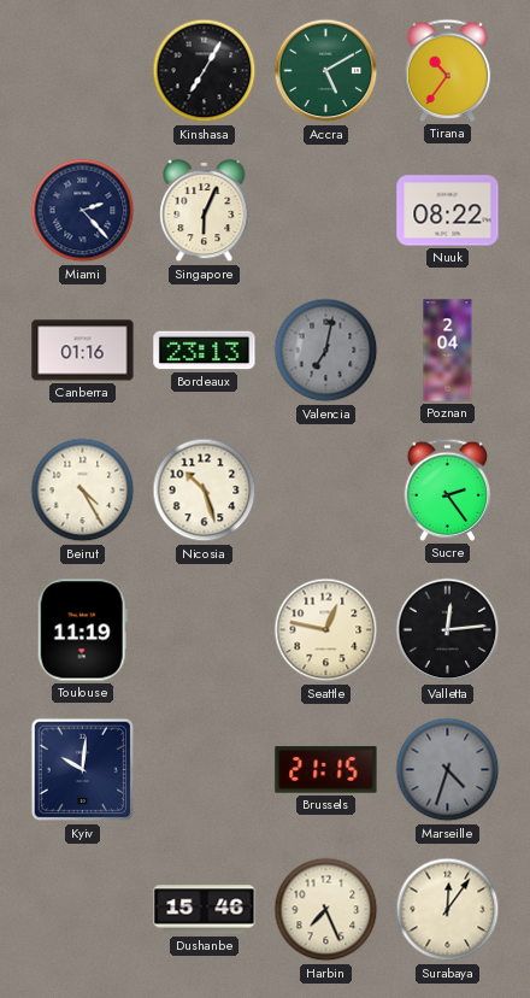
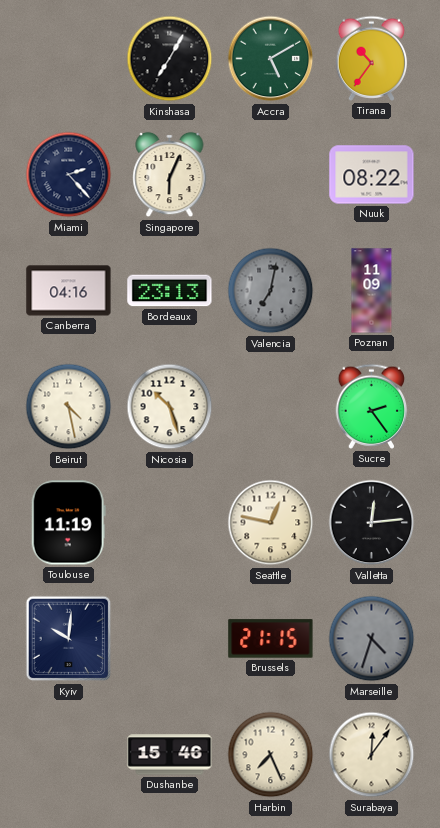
Canberra: 01:16 -> 04:16 (69, 291)
Poznan: 2:04 -> 11:09 (372, 291)
Beirut: 4:25 -> 4:28 (69, 407)
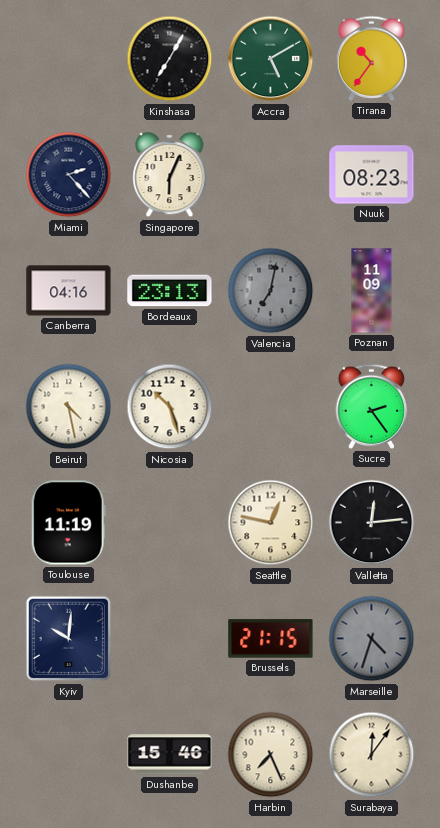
Nuuk: 08:22 -> 08:23 (372, 175)
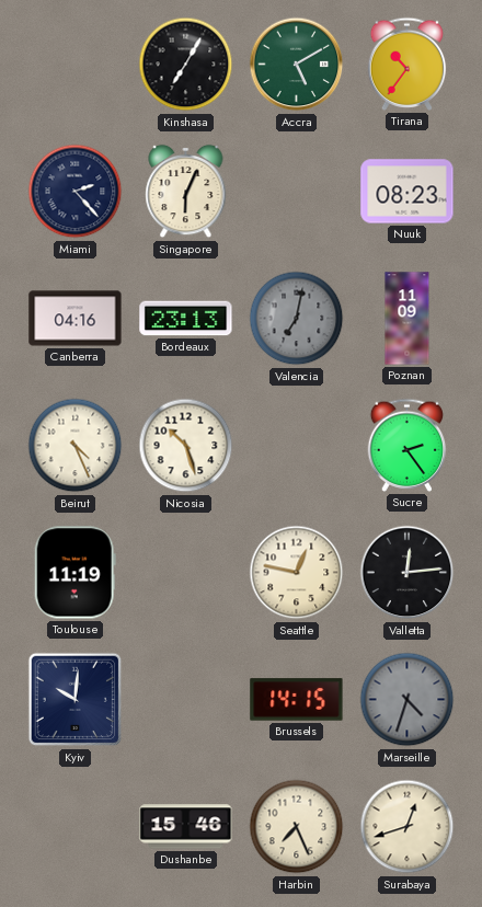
Beirut: 4:28 -> 4:26 (76, 446)
Brussels: 21:15 -> 14:15 (297, 700)
Surabaya: 12:06 -> 12:42 (408, 827)
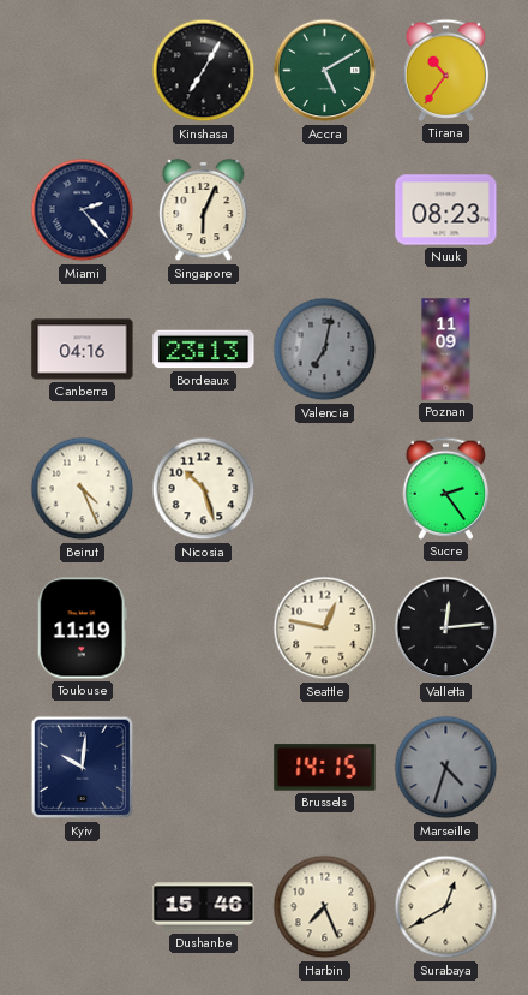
Surabaya: 12:42 -> 12:40 (446, 907)
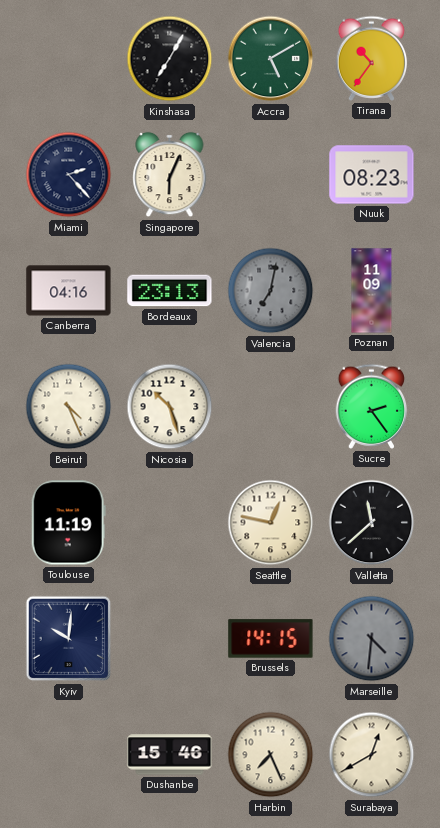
Valletta: 12:14 -> 11:38 (372, 523)
Marseille: 4:33 -> 4:31 (372, 639)
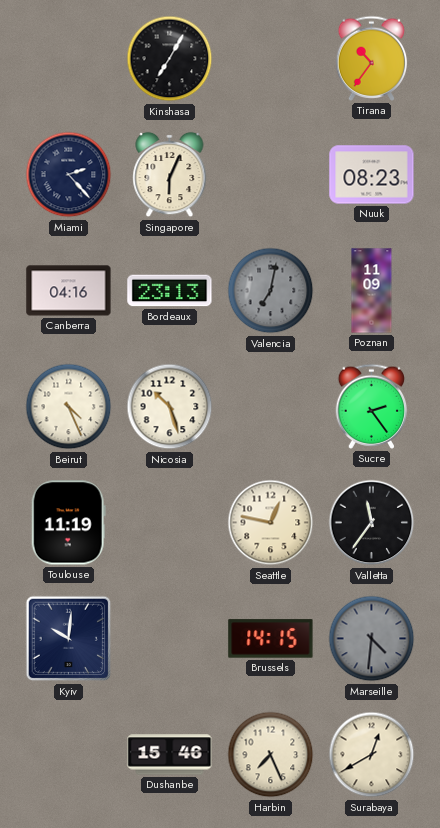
Accra: 5:10 -> none (271, 59)
Valletta: 11:38 -> 11:36 (372, 523)
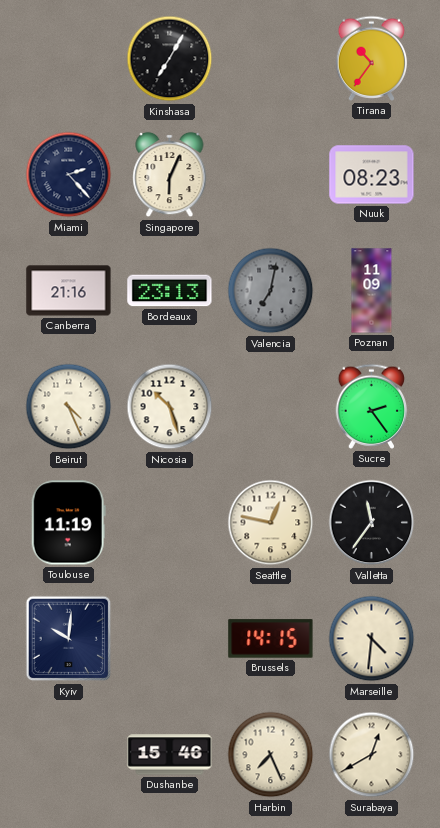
Canberra: 04:16 -> 21:16 (69, 291)
Marseille dial: grey -> cream (372, 639)
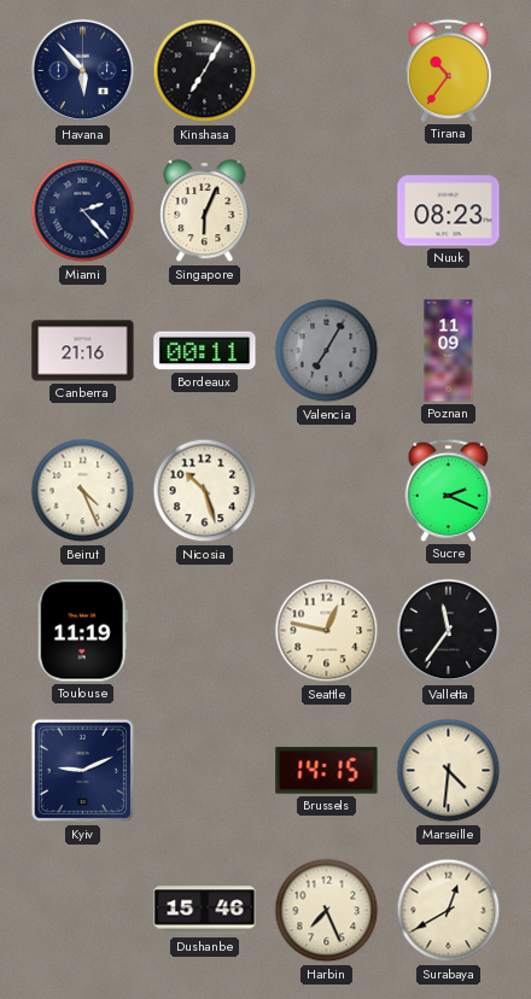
Havana: none -> 5:53 (83, 71)
Bordeaux: 23:13 -> 00:11 (205, 351)
Valencia: 7:02 -> 7:05 (327, 351)
Sucre: 2:24 -> 2:19 (449, 490)
Kyiv: 10:01 -> 9:11 (83, 771)
